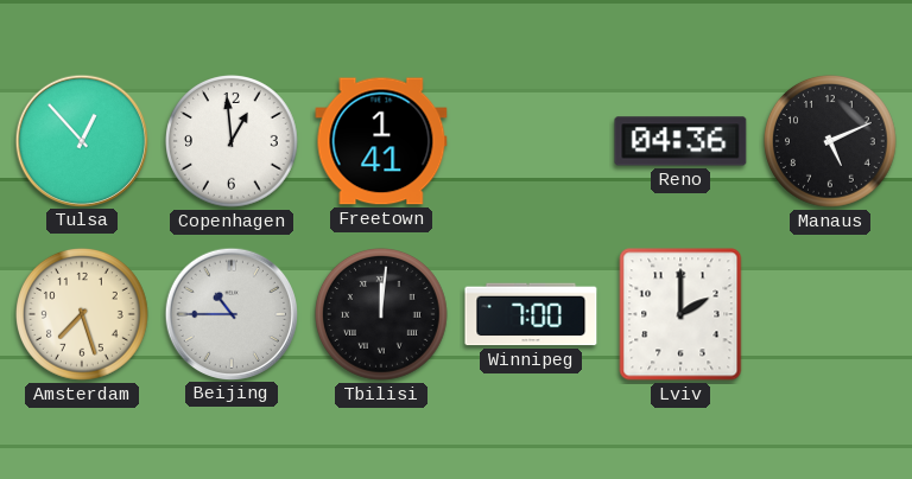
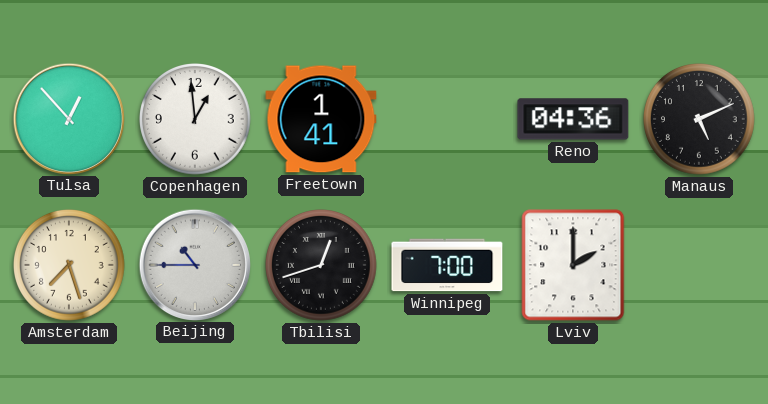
Tbilisi: 12:01 -> 12:42 (322, 266)
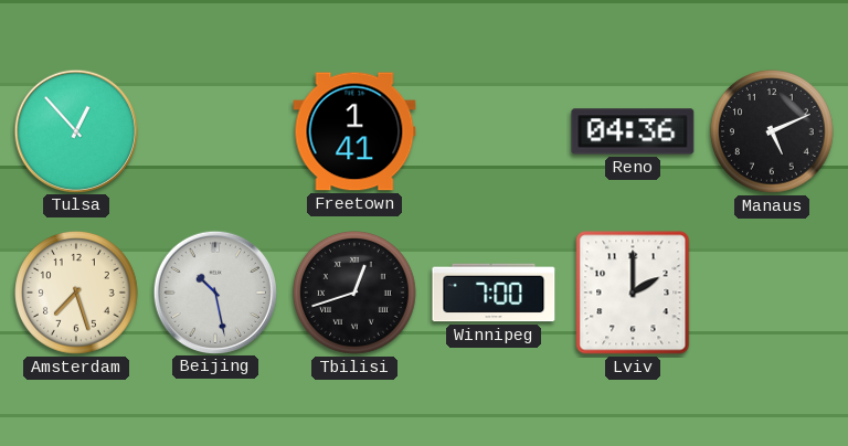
Copenhagen: 12:59 -> none (196, 120)
Beijing: 10:45 -> 10:28 (214, 291)
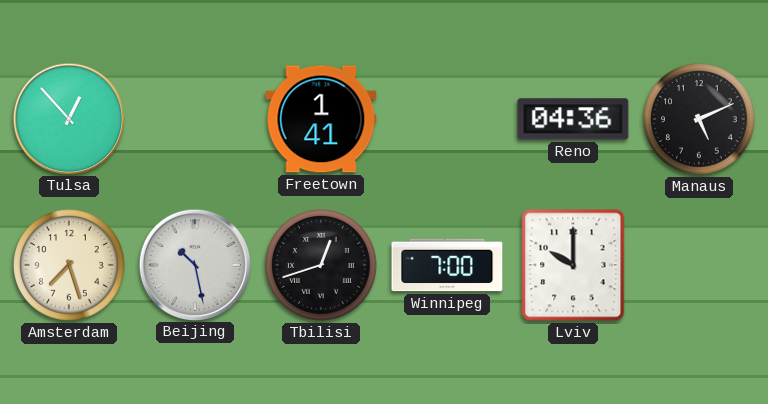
Lviv: 2:00 -> 10:00 (573, 265)
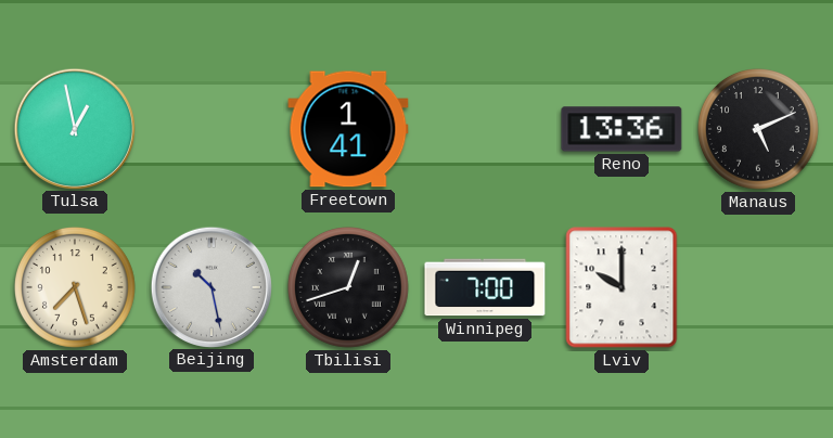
Tulsa: 12:53 -> 12:58 (74, 128)
Reno: 04:36 -> 13:36 (621, 129)
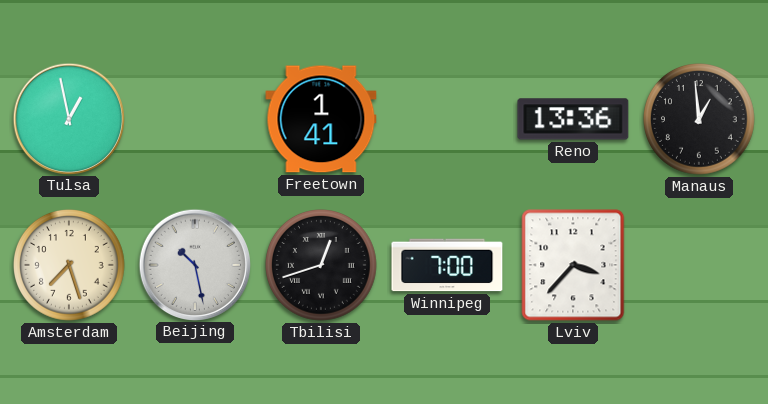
Manaus: 5:11 -> 12:59 (700, 120)
Lviv: 10:00 -> 3:37 (573, 265)
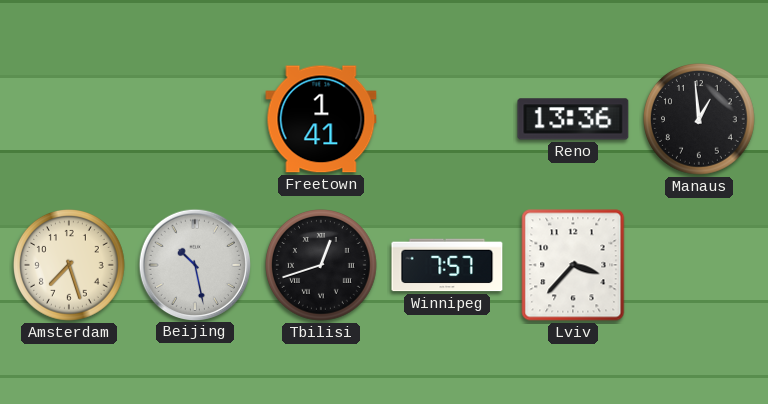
Tulsa: 12:58 -> none (68, 118)
Winnipeg: 7:00 -> 7:57 (447, 265)
